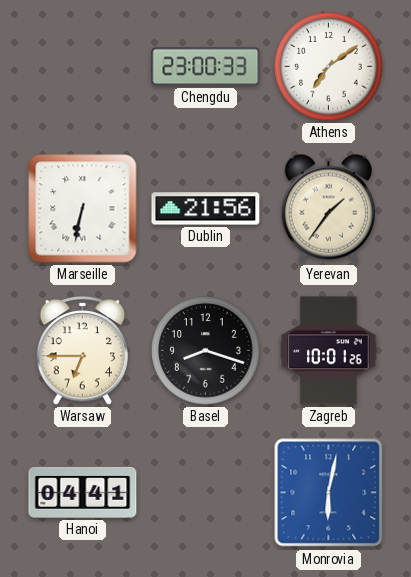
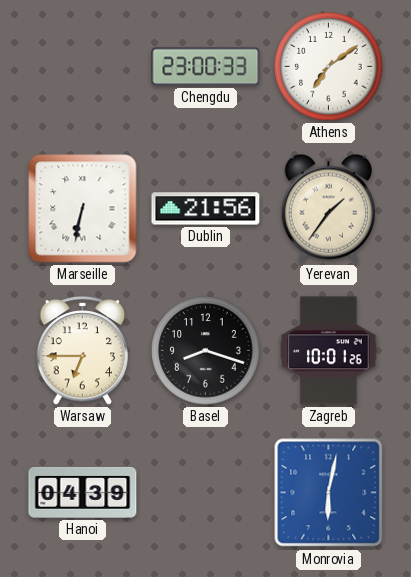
Hanoi: 04:41 -> 04:39 (83, 492)
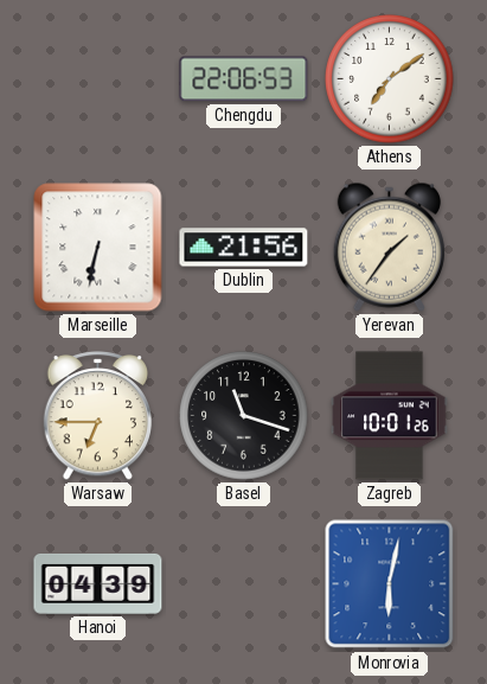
Chengdu: 23:00 -> 22:06 (244, 79)
Basel: 8:18 -> 11:18 (244, 416)
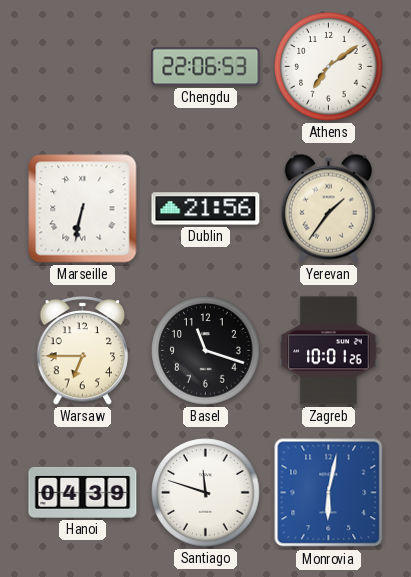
Santiago: none -> 11:48 (206, 493)
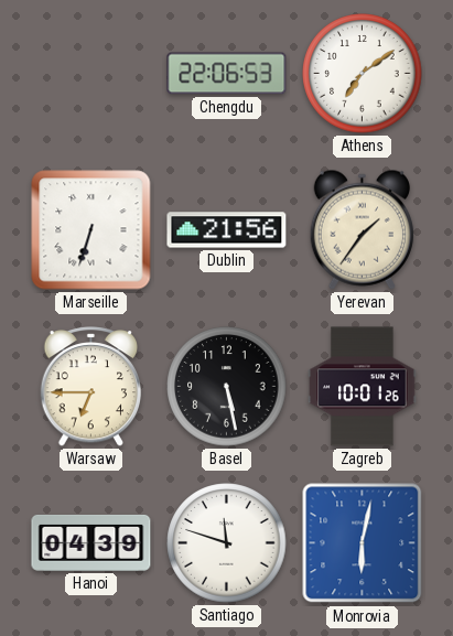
Marseille: 6:32 -> 6:33 (91, 230)
Basel: 11:18 -> 5:28 (227, 387)
